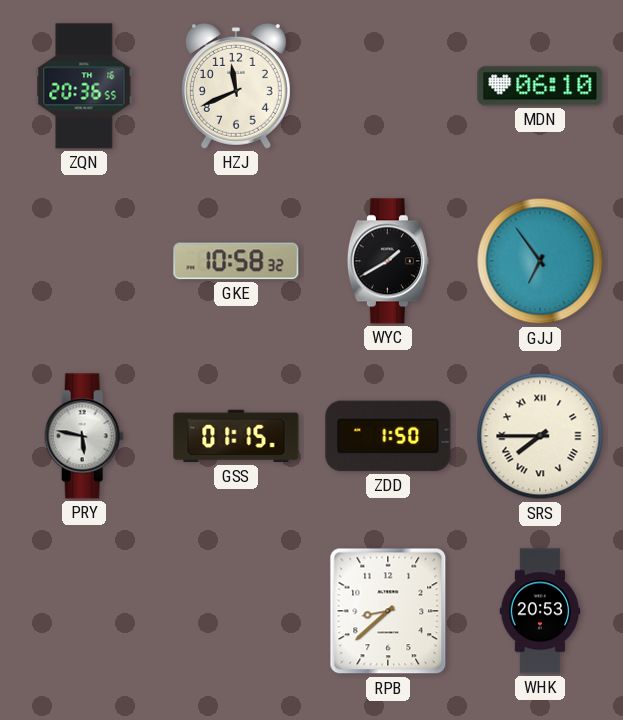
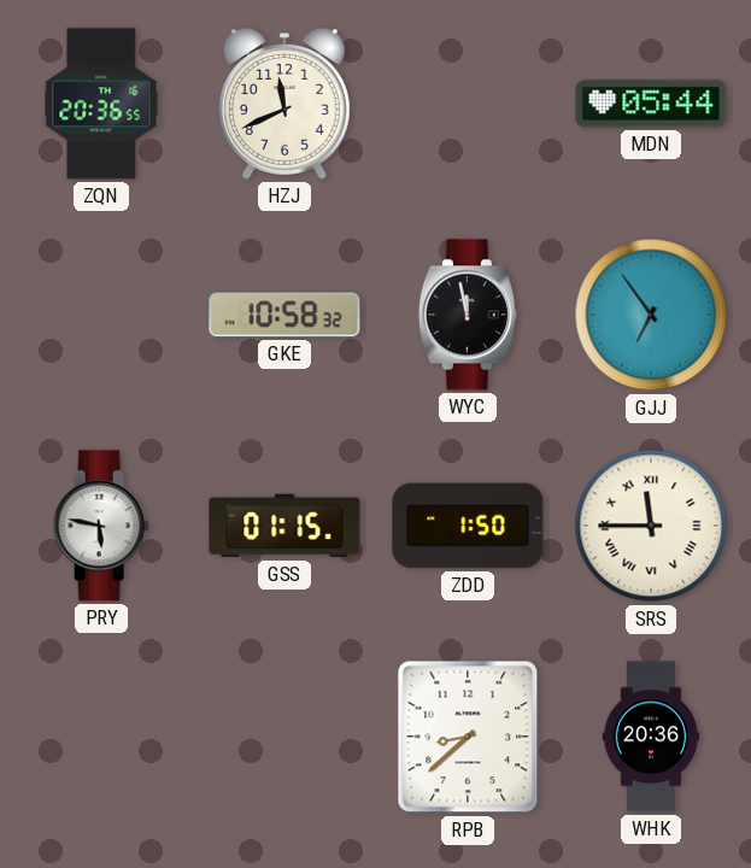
MDN: 06:10 -> 05:44 (651, 104)
WYC: 1:40 -> 11:58 (468, 315)
SRS: 7:45 -> 11:45 (651, 526)
WHK: 20:53 -> 20:36 (651, 737)
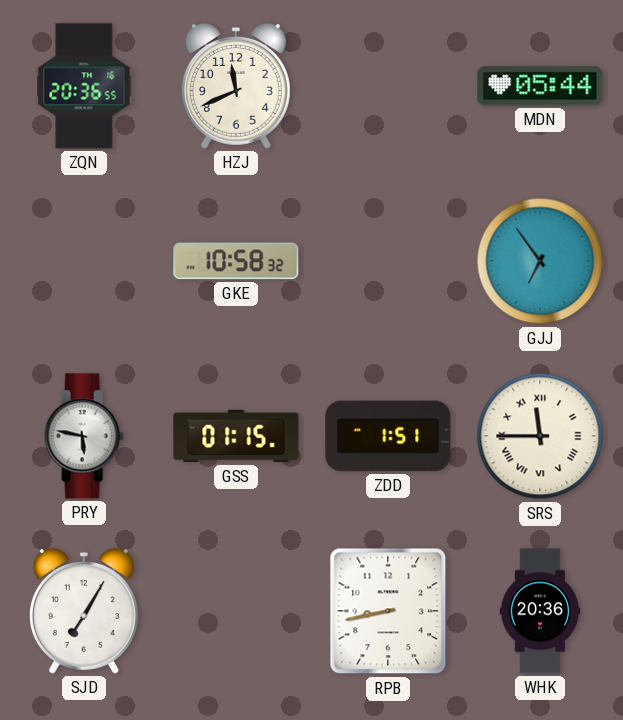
WYC: 11:58 -> none (468, 315)
ZDD: 1:50 -> 1:51 (388, 436)
SJD: none -> 7:05 (84, 611)
RPB: 8:38 -> 8:43 (388, 611)
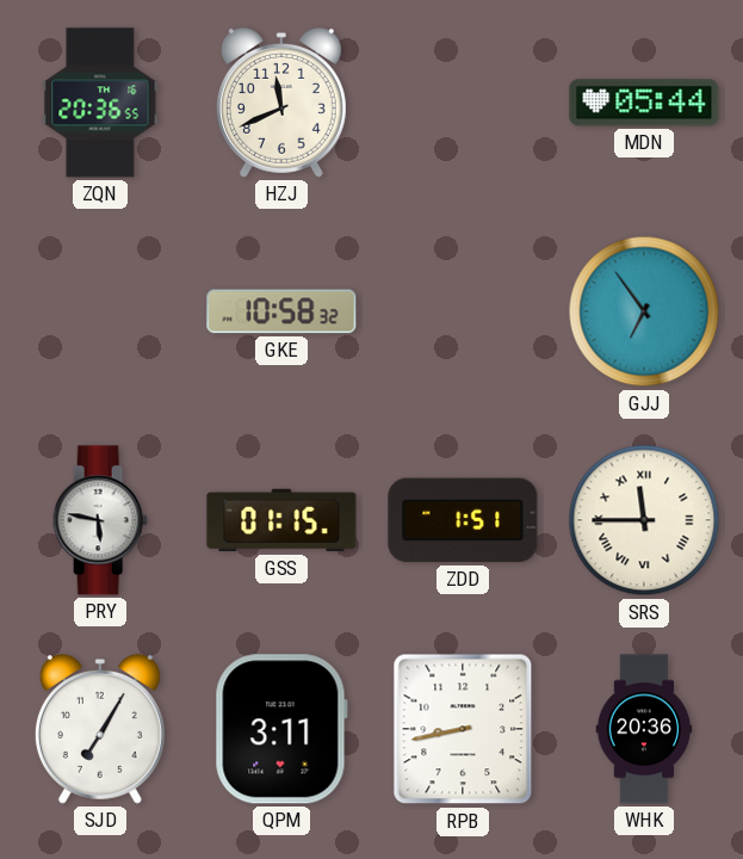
QPM: none -> 3:11 (281, 729)
